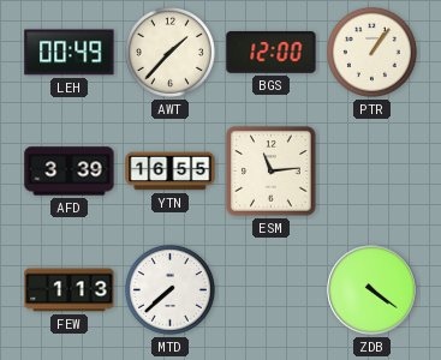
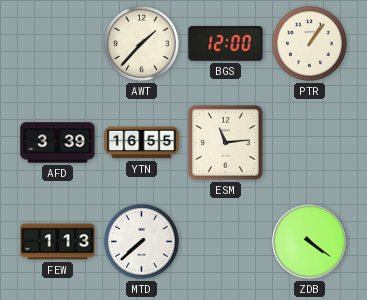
LEH: 00:49 -> none (70, 53)
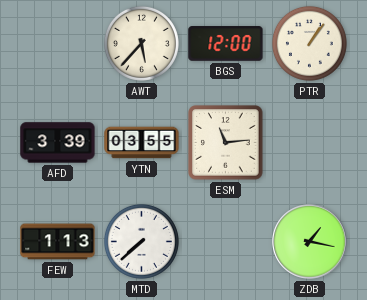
AWT: 1:37 -> 5:37 (141, 43)
YTN: 16:55 -> 03:55 (142, 143)
ZDB: 4:21 -> 1:17 (310, 242)
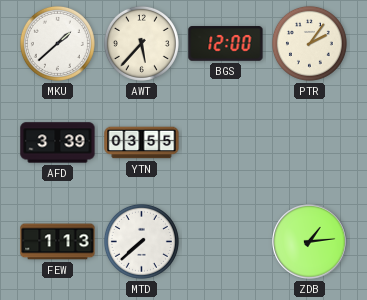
MKU: none -> 1:38 (57, 43)
PTR: 1:06 -> 2:06 (309, 43)
ESM: 11:14 -> none (226, 143)
ZDB: 1:17 -> 1:14 (310, 242)
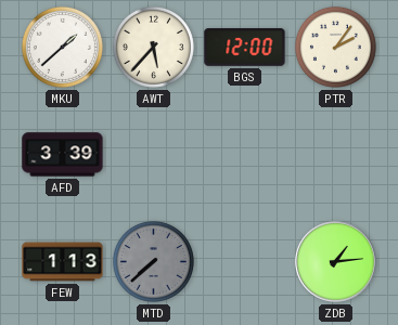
YTN: 03:55 -> none (142, 143)
MTD dial: white -> grey (153, 261)
